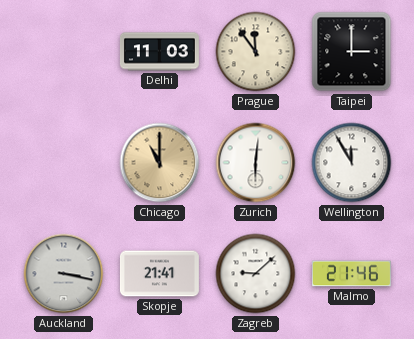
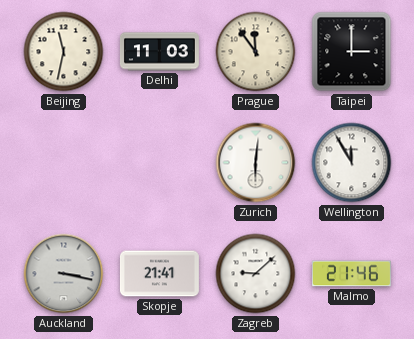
Beijing: none -> 11:32 (64, 52)
Chicago: 11:00 -> none (160, 163)
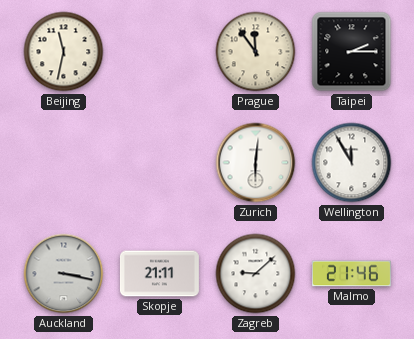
Delhi: 11:03 -> none (159, 52)
Taipei: 3:00 -> 2:15 (352, 52)
Skopje: 21:41 -> 21:11 (159, 274)
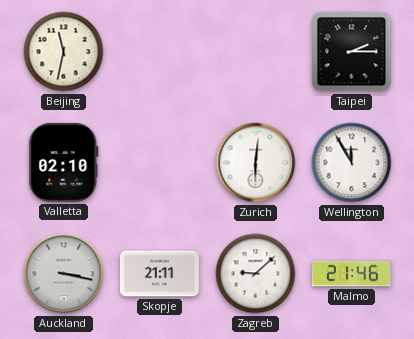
Prague: 11:54 -> none (256, 52)
Valletta: none -> 02:10 (64, 162)
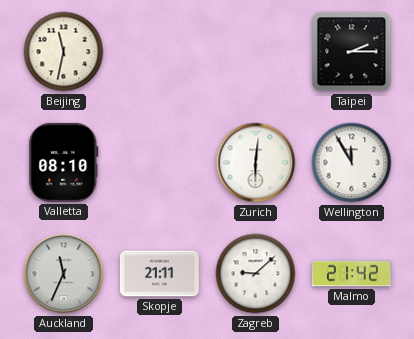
Valletta: 02:10 -> 08:10 (64, 162)
Auckland: 3:17 -> 11:34 (64, 274)
Malmo: 21:46 -> 21:42 (351, 274)
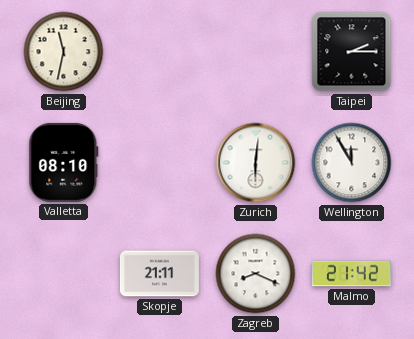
Auckland: 11:34 -> none (64, 274)
Zagreb: 9:08 -> 8:19 (256, 274)
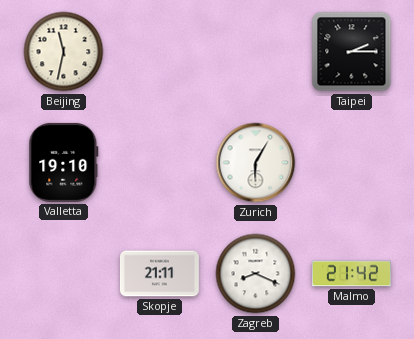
Valletta: 08:10 -> 19:10 (64, 162)
Zurich: 6:01 -> 6:05 (256, 163)
Wellington: 11:55 -> none (352, 163)
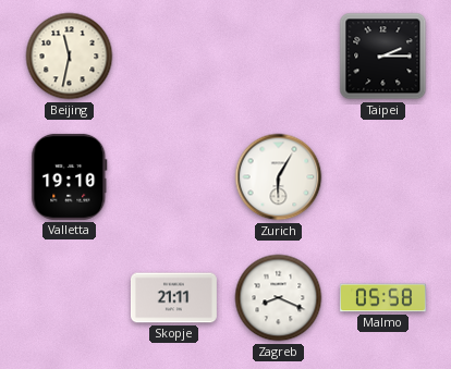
Malmo: 21:42 -> 05:58 (382, 298)
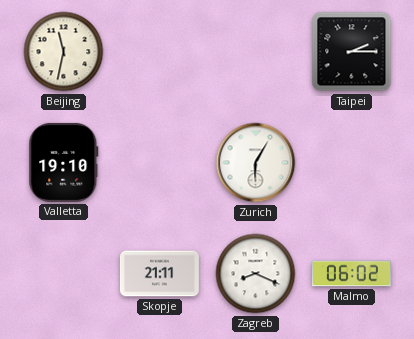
Malmo: 05:58 -> 06:02 (351, 274)
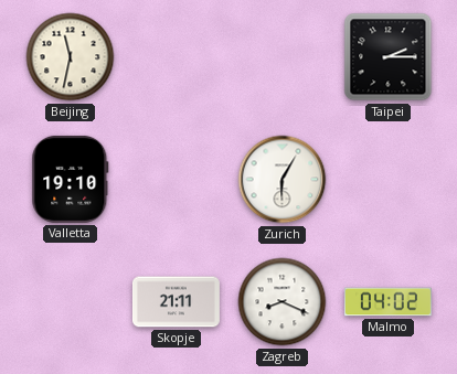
Malmo: 06:02 -> 04:02 (387, 302)
